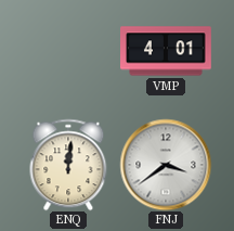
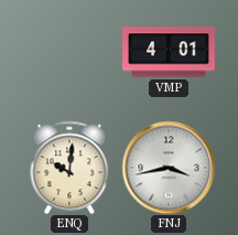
ENQ: 12:01 -> 10:01 (69, 168)
FNJ: 3:39 -> 3:43 (169, 168)
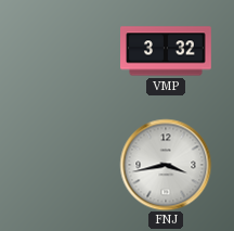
VMP: 4:01 -> 3:32 (167, 51)
ENQ: 10:01 -> none (69, 168)
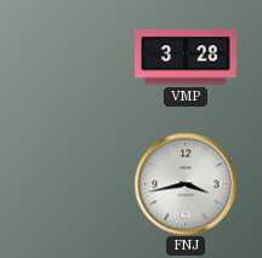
VMP: 3:32 -> 3:28 (187, 57)
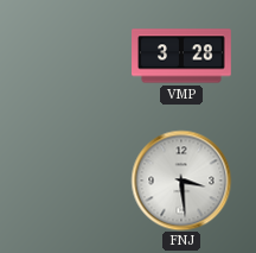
FNJ: 3:43 -> 3:29 (181, 181)
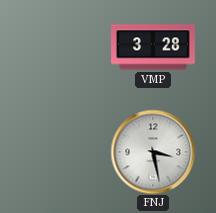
FNJ: 3:29 -> 3:28 (153, 152)
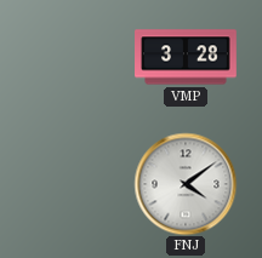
FNJ: 3:28 -> 4:09 (186, 184)
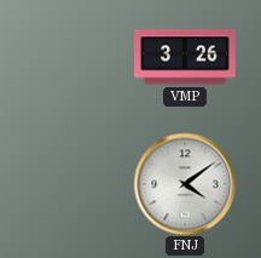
VMP: 3:28 -> 3:26 (186, 57)
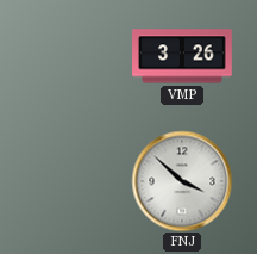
FNJ: 4:09 -> 3:52 (182, 181)
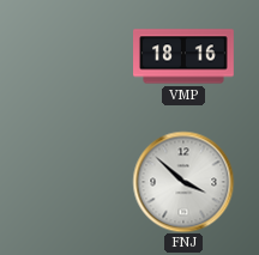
VMP: 3:26 -> 18:16 (185, 56)
